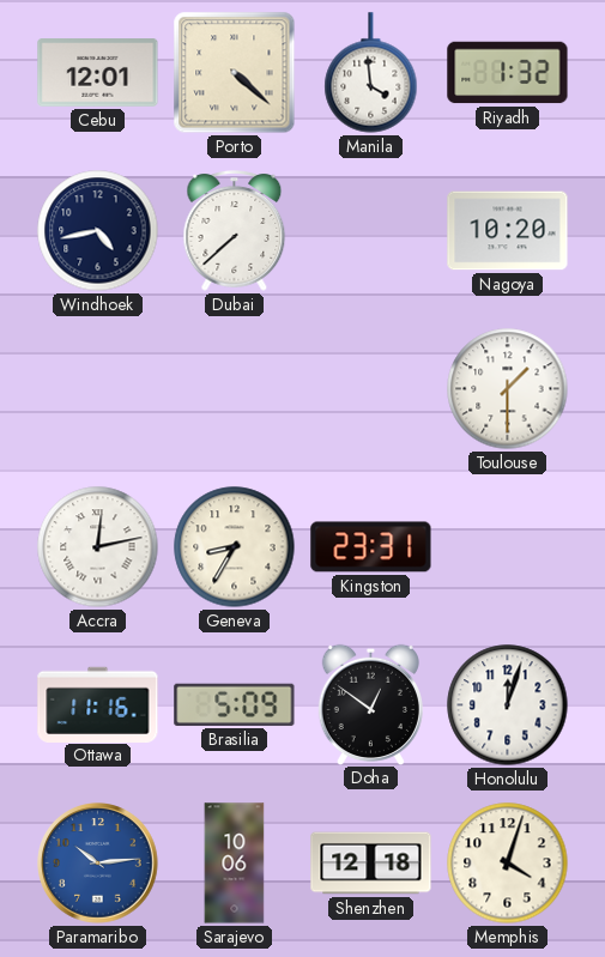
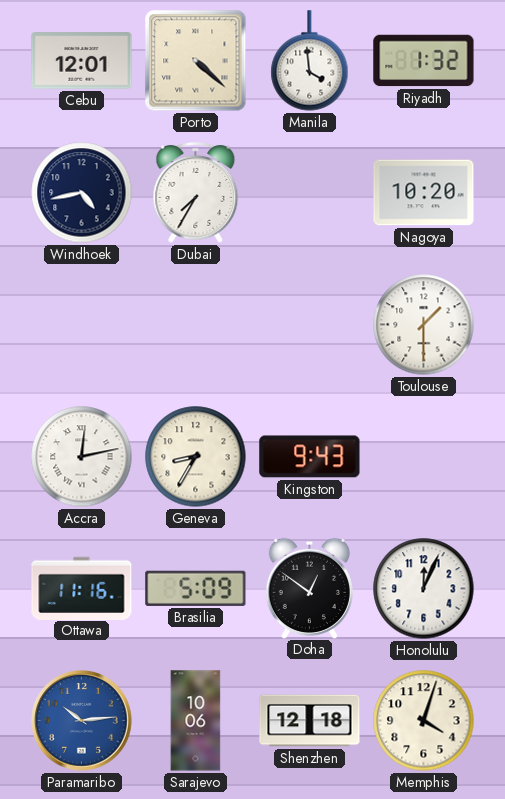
Dubai: 7:38 -> 7:35 (196, 193)
Kingston: 23:31 -> 9:43 (310, 457)
Honolulu: 12:03 -> 12:04 (424, 589)
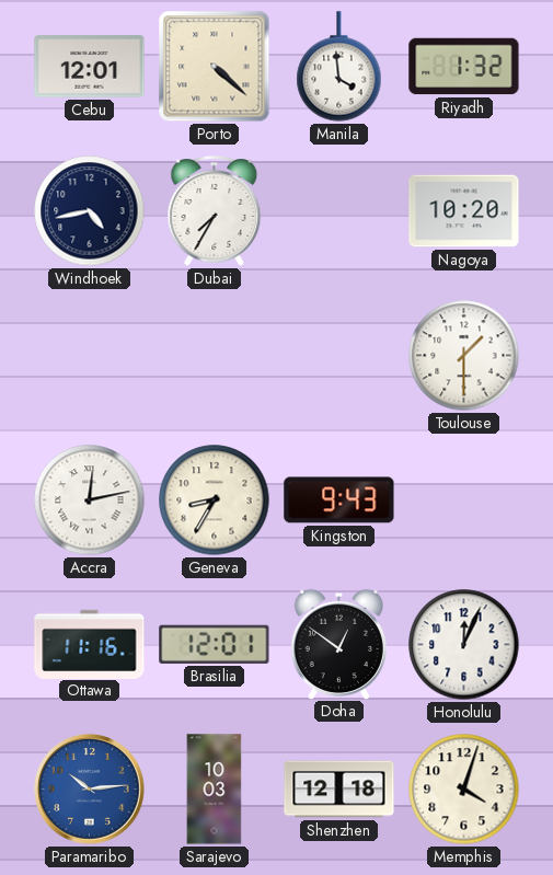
Brasilia: 5:09 -> 12:01 (215, 644)
Sarajevo: 10:06 -> 10:03 (215, 790)
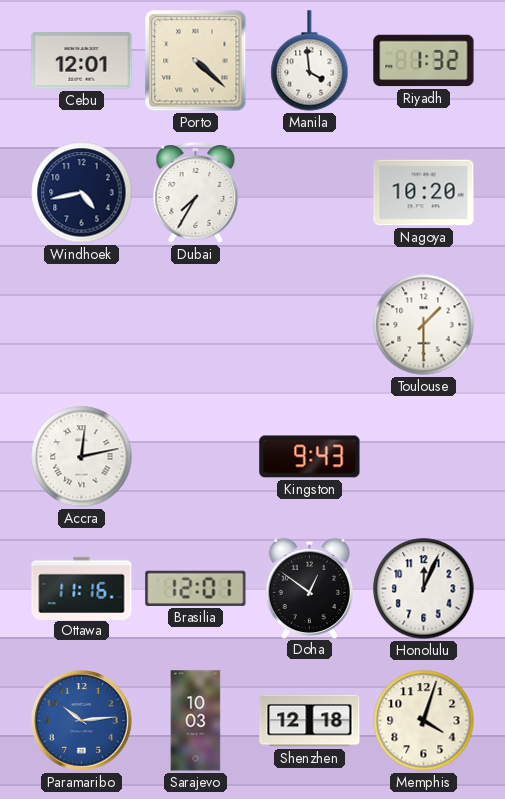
Geneva: 8:35 -> none (215, 500)
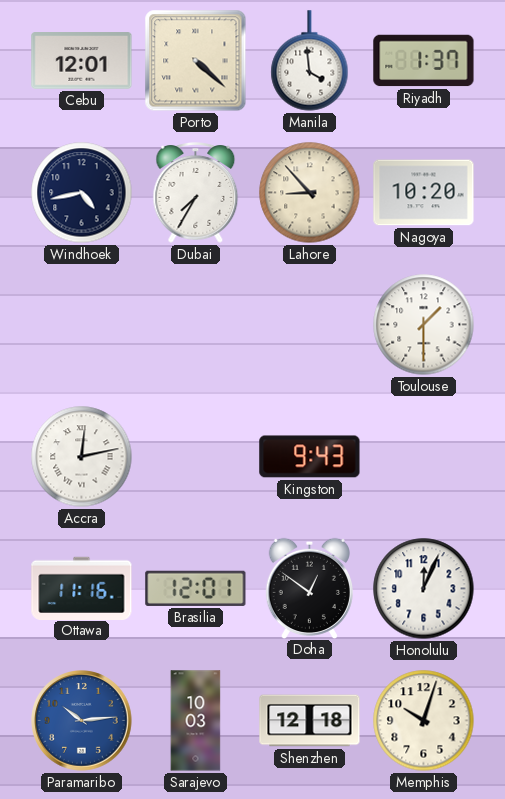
Riyadh: 1:32 -> 1:37 (424, 61)
Lahore: none -> 8:53 (310, 193)
Memphis: 4:03 -> 10:03 (424, 721)
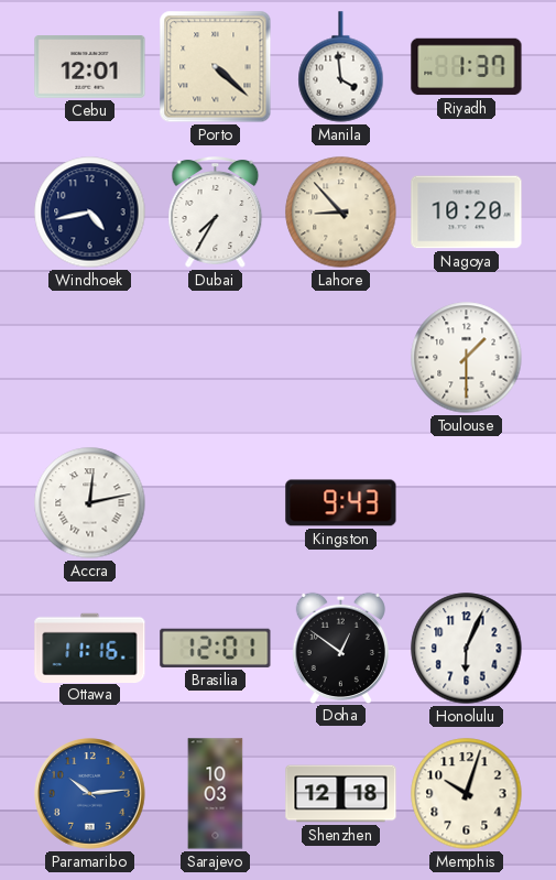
Honolulu: 12:04 -> 6:04 (467, 649)
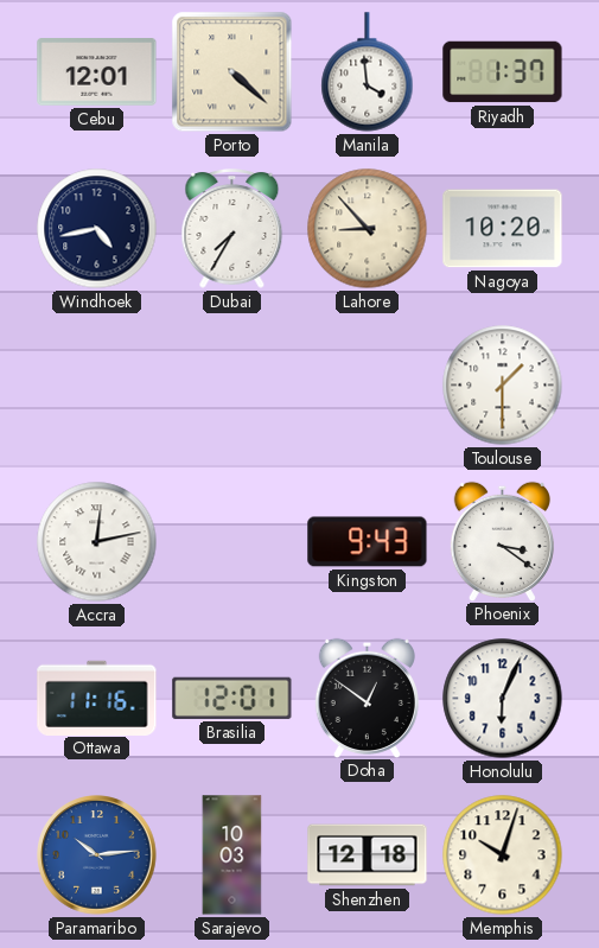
Phoenix: none -> 3:21 (502, 541)
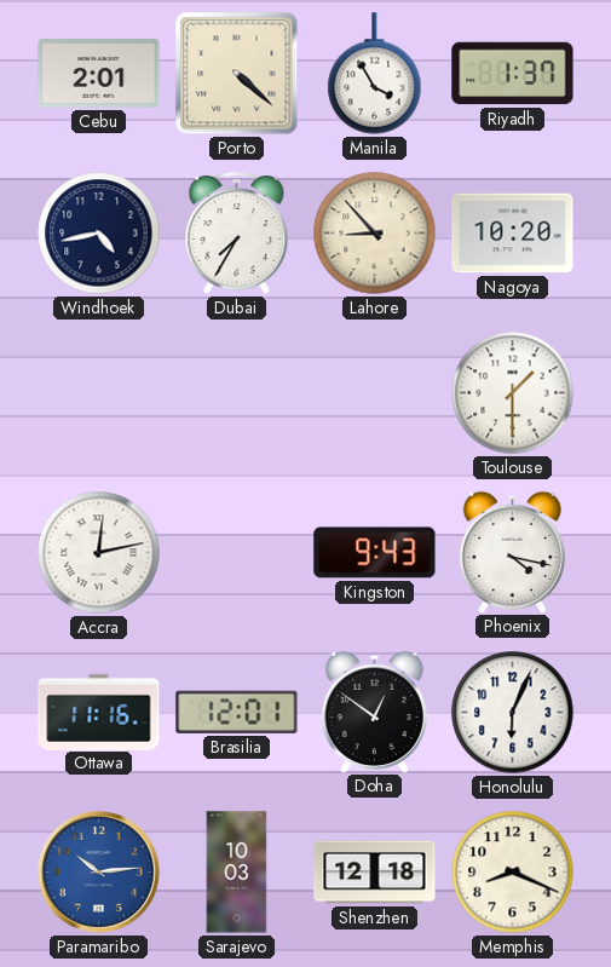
Cebu: 12:01 -> 2:01 (99, 74)
Manila: 3:59 -> 3:55 (375, 74)
Phoenix: 3:21 -> 4:17 (512, 552)
Memphis: 10:03 -> 8:19 (513, 873)
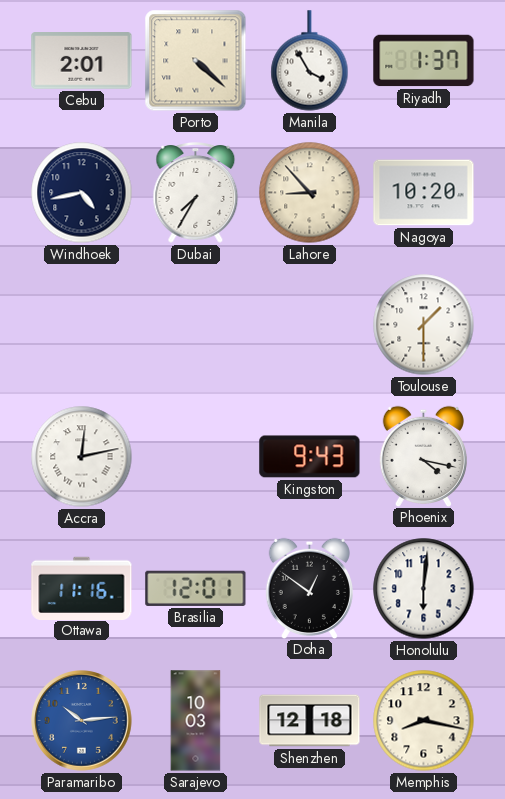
Honolulu: 6:04 -> 6:01 (424, 589)
Memphis: 8:19 -> 8:17 (424, 721)
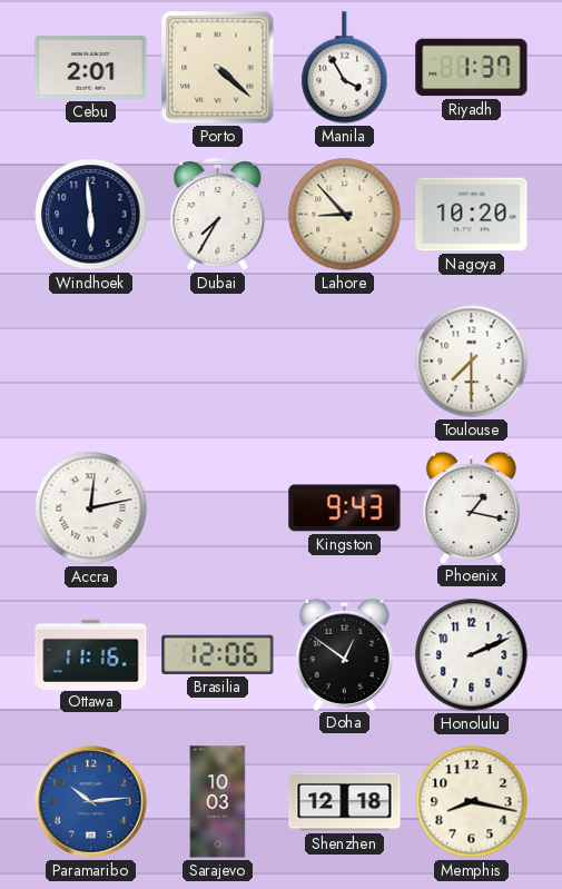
Windhoek: 4:43 -> 5:59 (91, 215)
Toulouse: 1:30 -> 7:30 (472, 362)
Phoenix: 4:17 -> 1:17 (471, 507)
Brasilia: 12:01 -> 12:06 (218, 654)
Honolulu: 6:01 -> 2:11 (472, 655)
